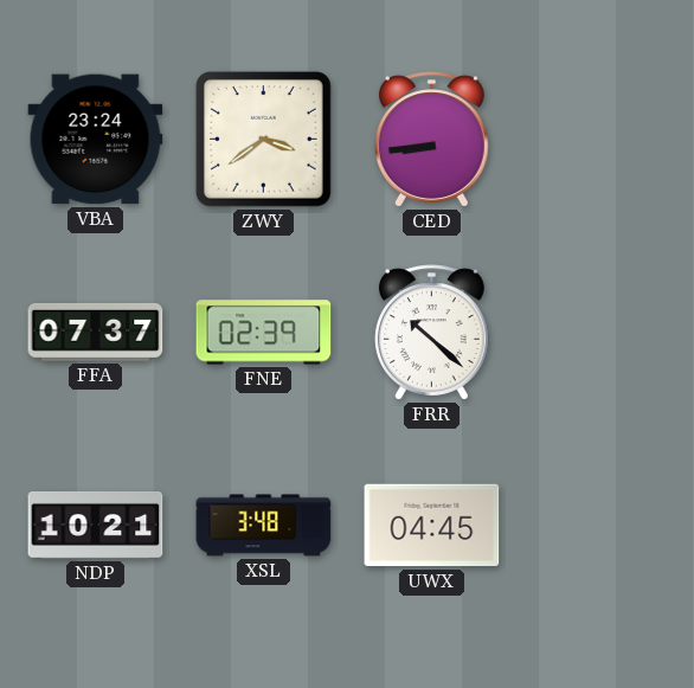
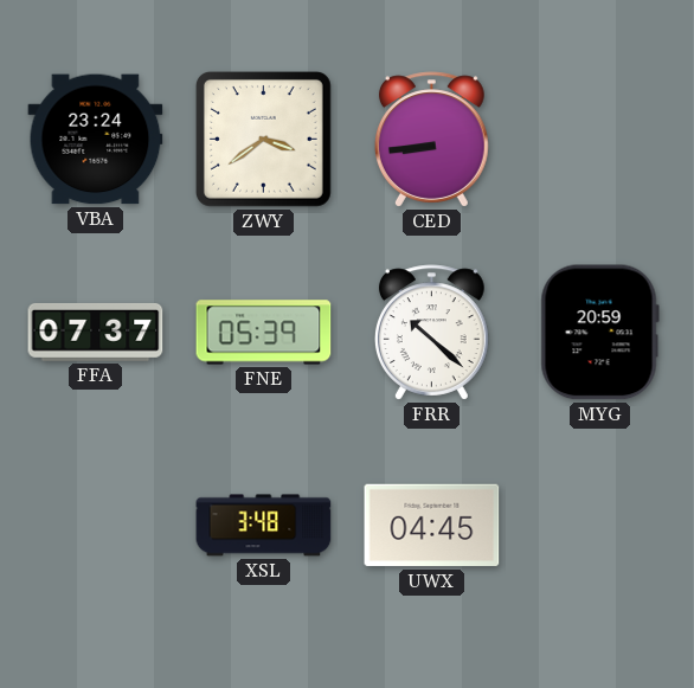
FNE: 02:39 -> 05:39 (264, 333)
MYG: none -> 20:59 (599, 333)
NDP: 10:21 -> none (96, 525)
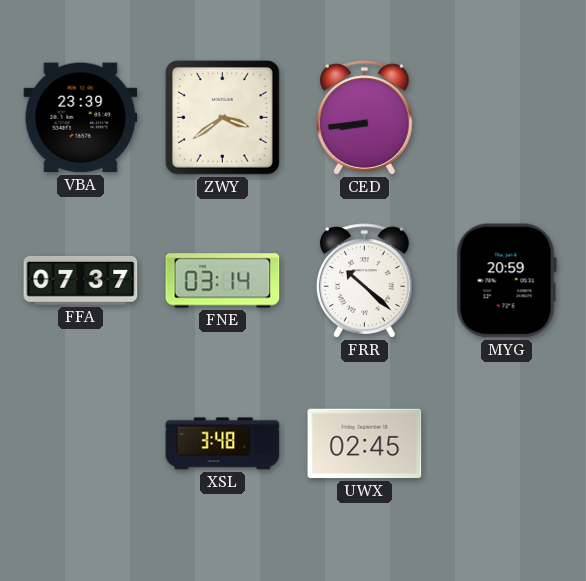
VBA: 23:24 -> 23:39 (81, 118)
FNE: 05:39 -> 03:14 (223, 281)
UWX: 04:45 -> 02:45 (365, 444)
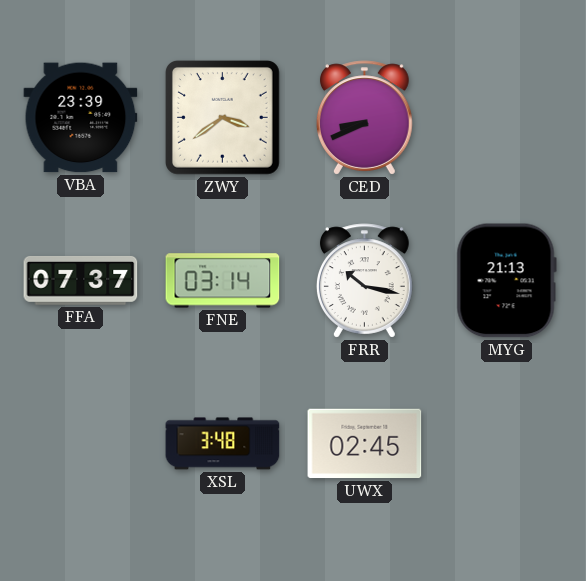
CED: 8:44 -> 8:41 (364, 118)
FRR: 10:22 -> 10:17 (364, 281)
MYG: 20:59 -> 21:13 (506, 281)
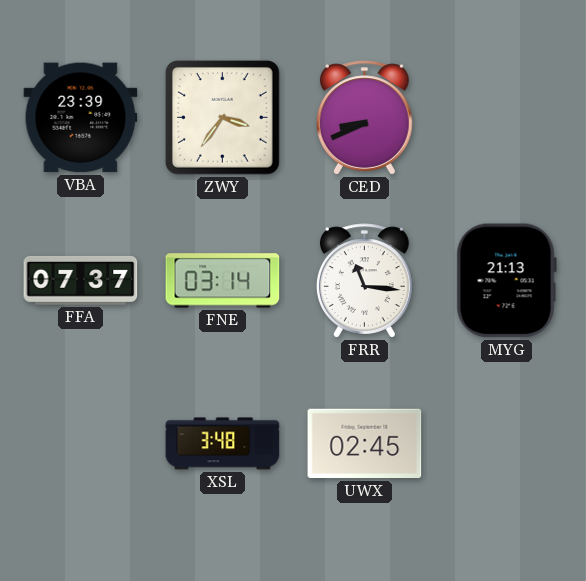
ZWY: 3:39 -> 3:36 (222, 117)
FRR: 10:17 -> 11:16 (364, 281)
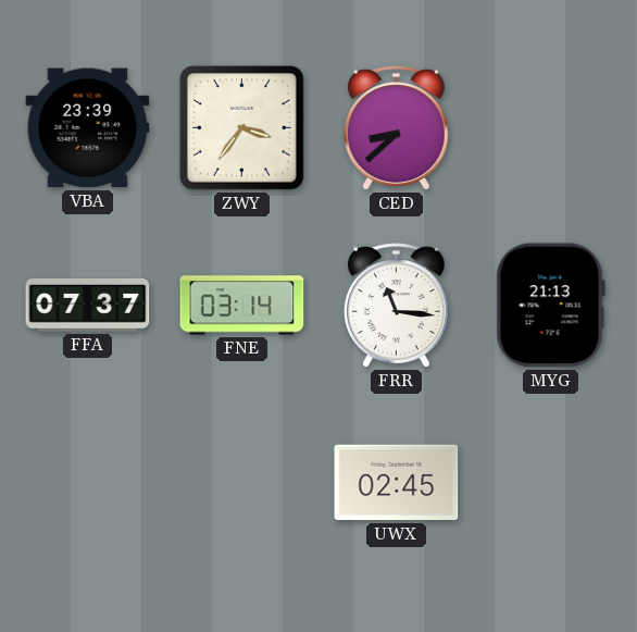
CED: 8:41 -> 8:38 (396, 128)
XSL: 3:48 -> none (223, 444)
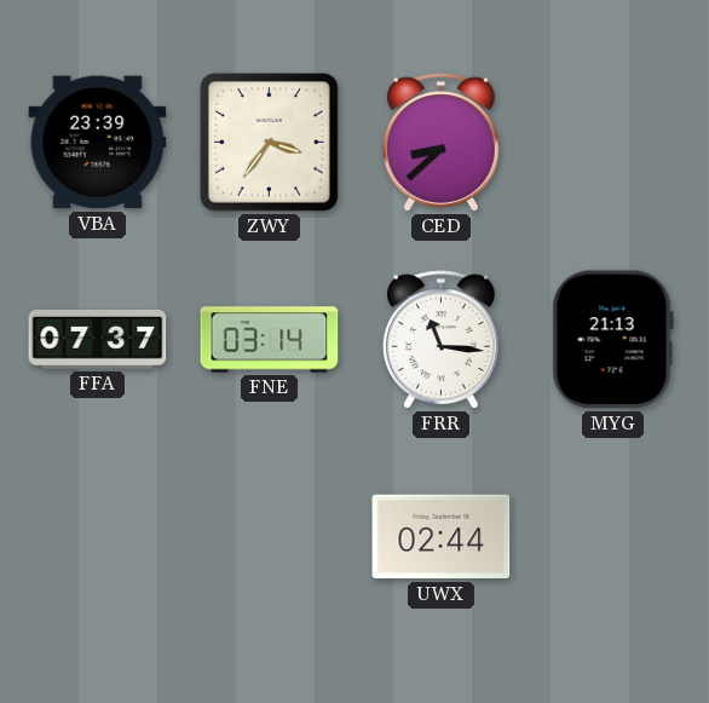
UWX: 02:45 -> 02:44 (442, 537)
